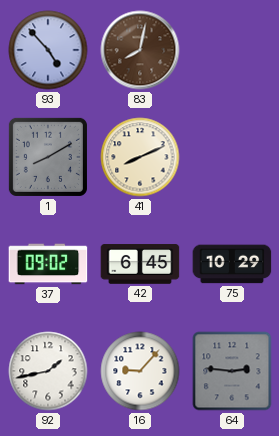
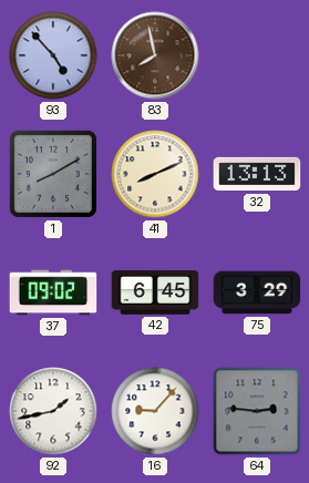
83: 8:02 -> 7:58 (155, 55)
32: none -> 13:13 (257, 174)
75: 10:29 -> 3:29 (257, 292)
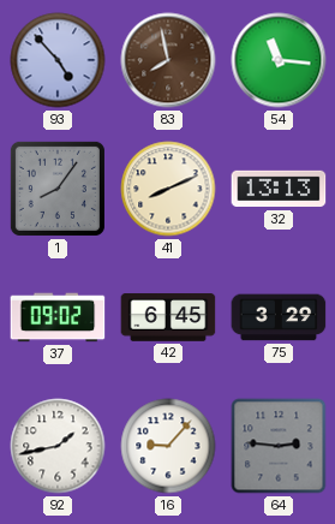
54: none -> 11:16 (279, 60)
1: 8:10 -> 8:06 (58, 189)
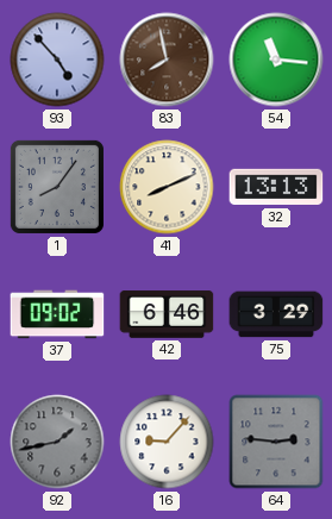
42: 6:45 -> 6:46 (167, 314)
92 dial: white -> grey (57, 442)
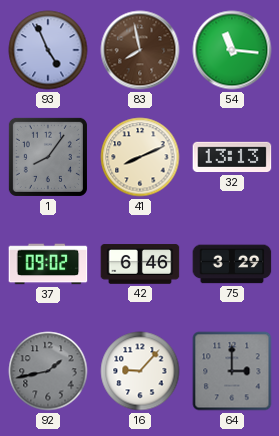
93: 4:53 -> 4:56 (48, 50)
64: 2:46 -> 3:00 (232, 371)
